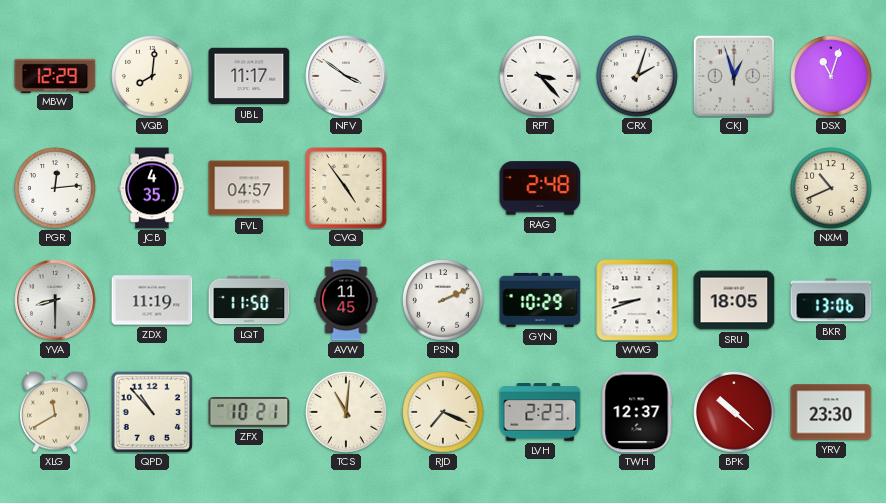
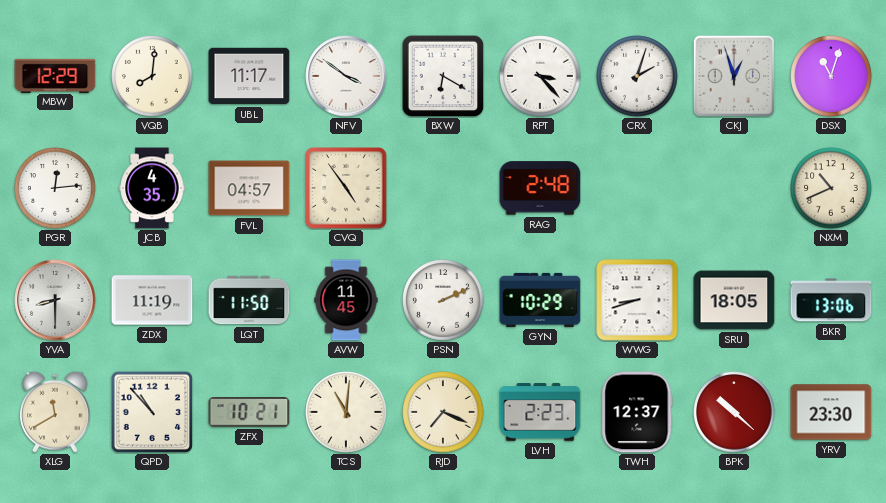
BXW: none -> 6:20 (443, 76)
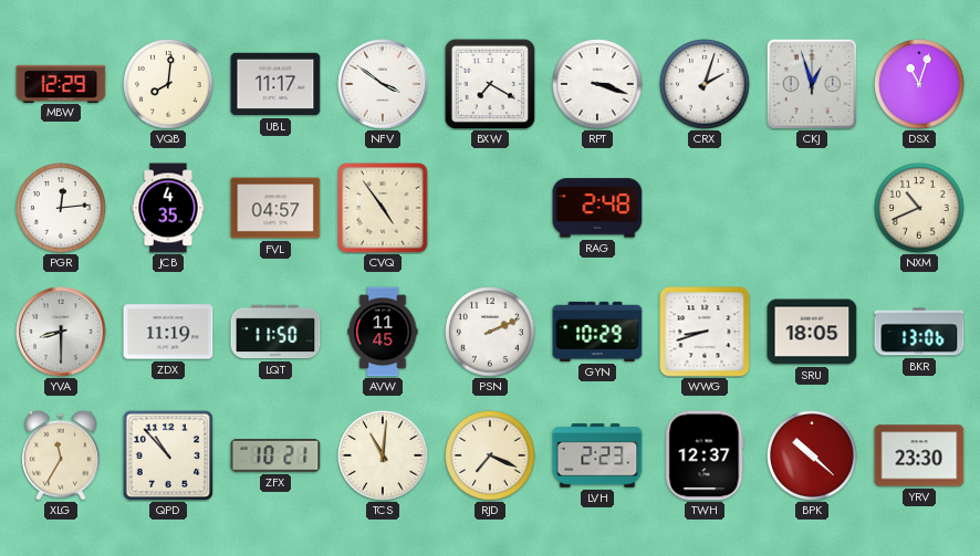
BXW: 6:20 -> 7:20 (490, 84)
RPT: 3:23 -> 3:18 (597, 84)
XLG: 11:40 -> 11:35 (62, 455)
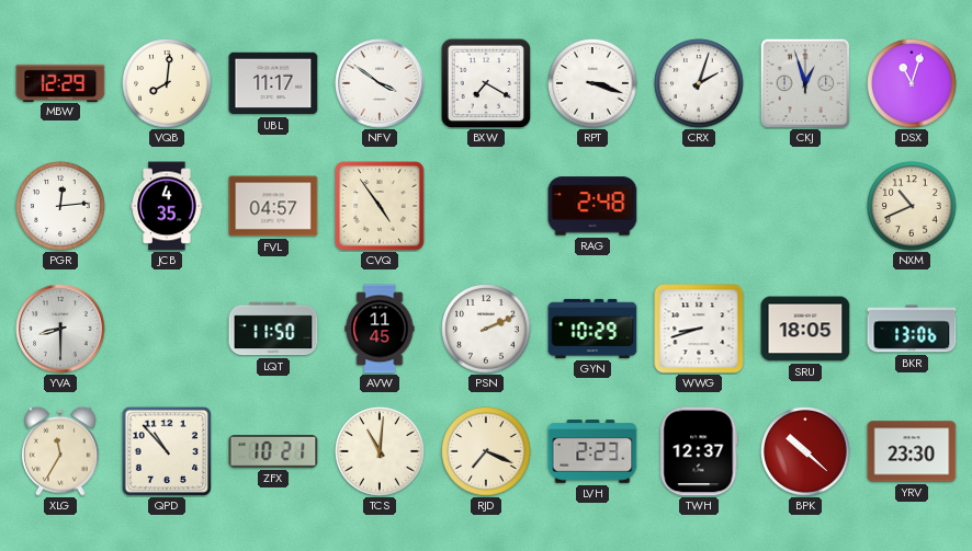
ZDX: 11:19 -> none (168, 332)
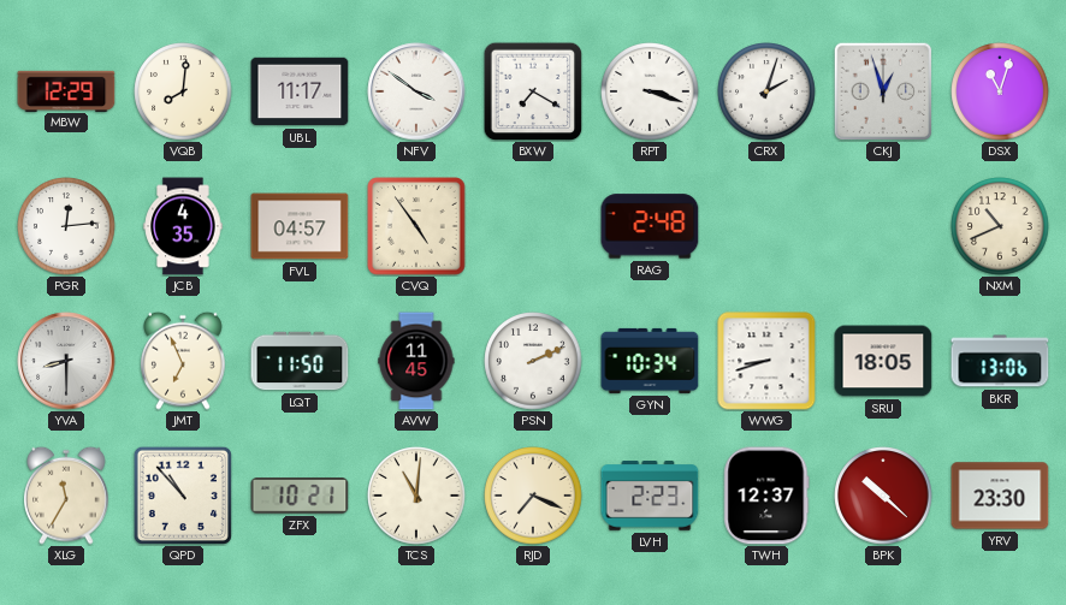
JMT: none -> 6:56 (184, 361)
GYN: 10:29 -> 10:34 (650, 361)
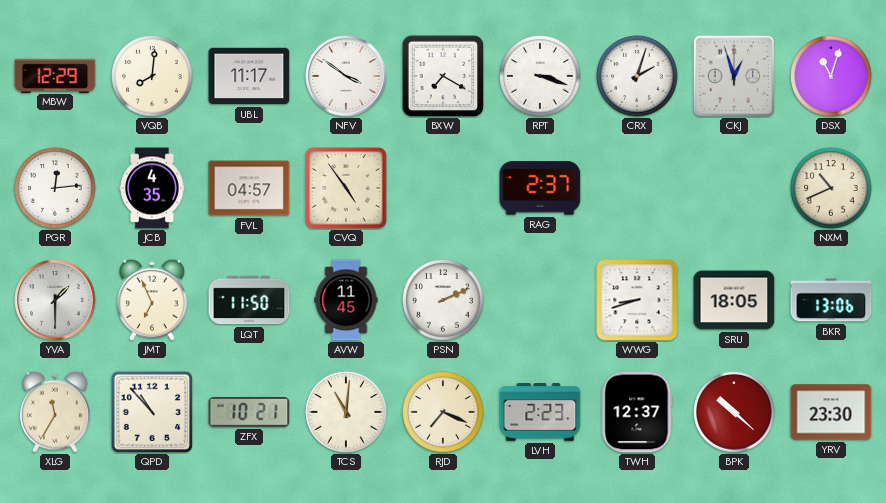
RAG: 2:48 -> 2:37 (540, 188)
YVA: 8:30 -> 1:30 (55, 300)
GYN: 10:34 -> none (650, 361)
